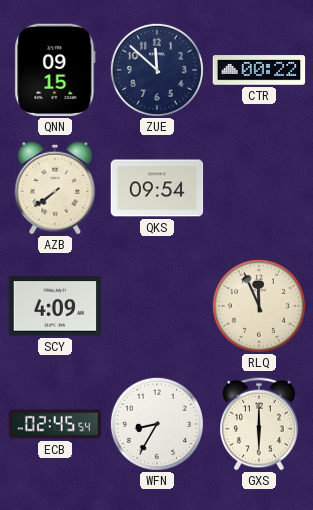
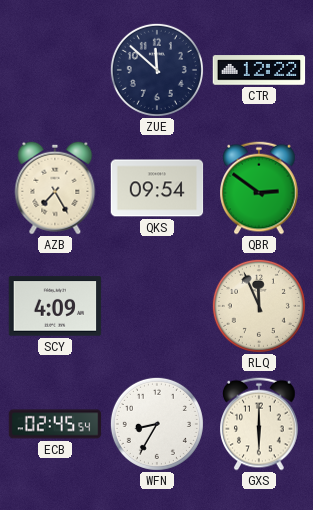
QNN: 09:15 -> none (55, 70)
CTR: 00:22 -> 12:22 (259, 70)
AZB: 7:39 -> 7:25 (55, 188)
QBR: none -> 2:51 (259, 188)
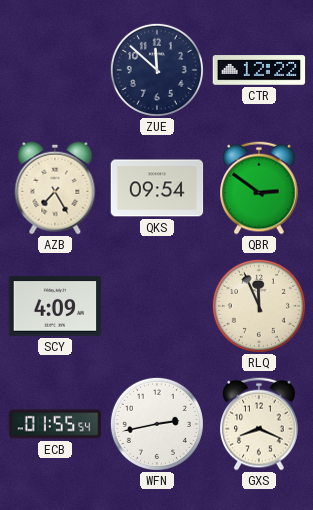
ECB: 02:45 -> 01:55 (55, 424)
WFN: 8:35 -> 2:43 (157, 424)
GXS: 6:00 -> 8:19 (259, 424)
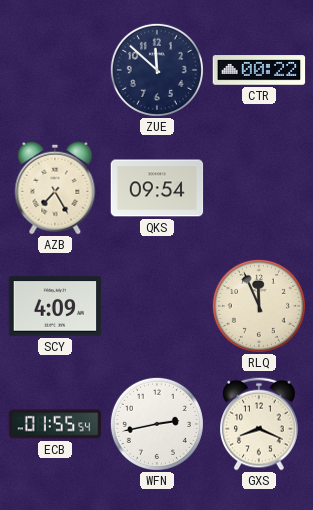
CTR: 12:22 -> 00:22 (259, 70)
QBR: 2:51 -> none (259, 188)
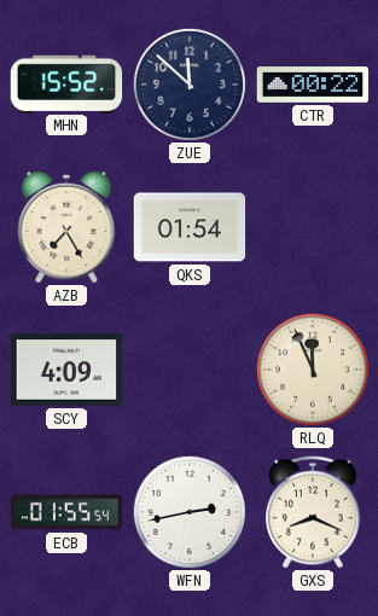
MHN: none -> 15:52 (66, 83)
QKS: 09:54 -> 01:54 (190, 227)
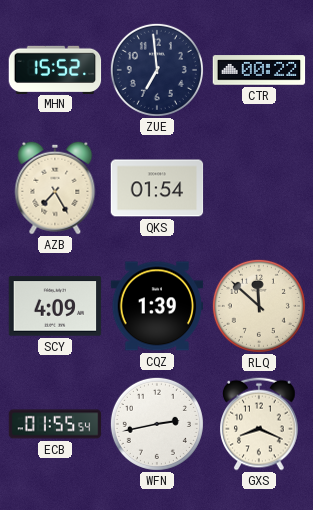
ZUE: 11:52 -> 6:59 (157, 70)
CQZ: none -> 1:39 (157, 306)
RLQ: 11:56 -> 11:52 (259, 306)
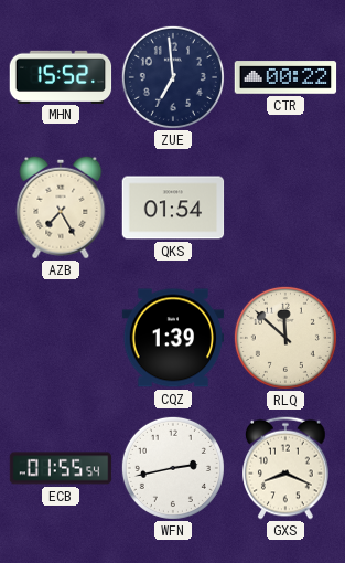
SCY: 4:09 -> none (55, 306)
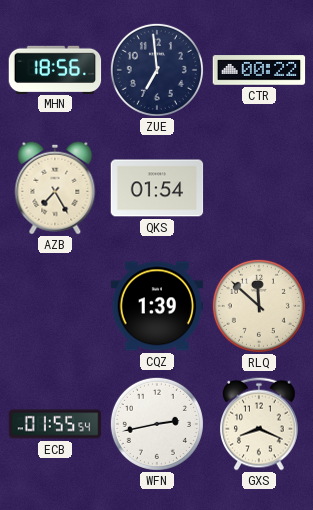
MHN: 15:52 -> 18:56 (55, 69)
